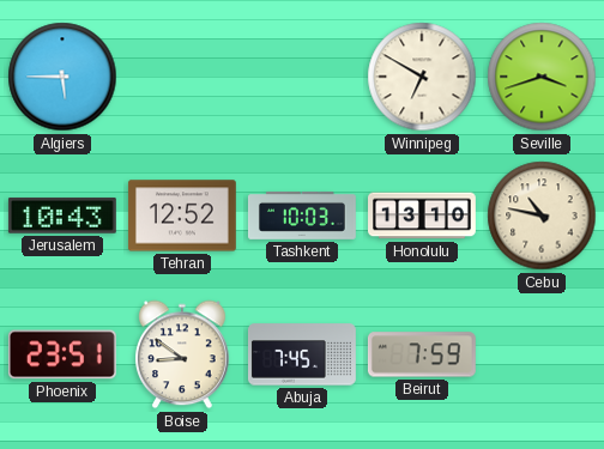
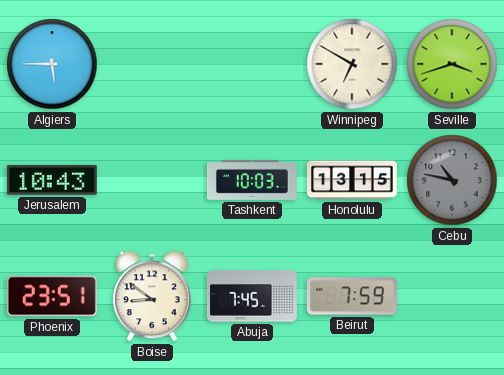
Tehran: 12:52 -> none (182, 216)
Honolulu: 13:10 -> 13:15 (353, 180)
Cebu dial: cream -> grey (452, 180)
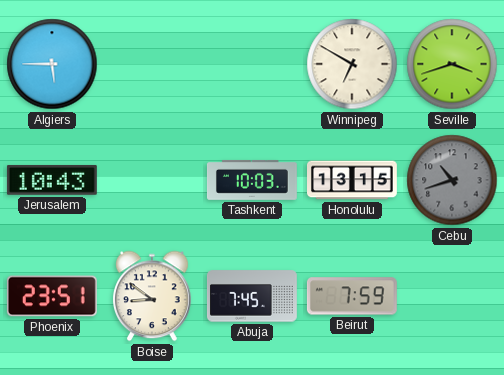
Cebu: 10:47 -> 10:42 (452, 180)
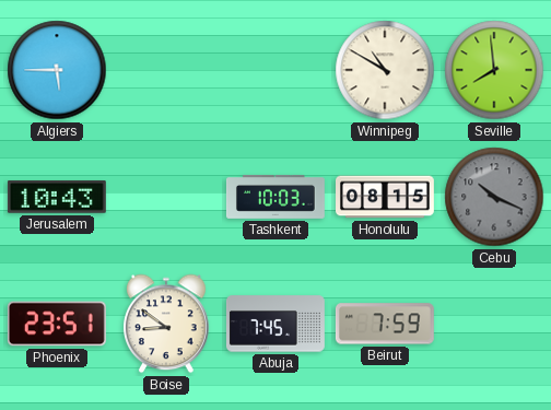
Winnipeg: 6:50 -> 10:50 (385, 70)
Seville: 3:42 -> 7:59 (494, 70)
Honolulu: 13:15 -> 08:15 (386, 197)
Cebu: 10:42 -> 10:19 (494, 197)
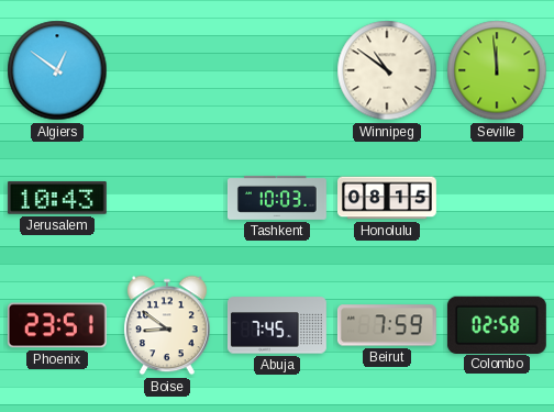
Algiers: 5:45 -> 12:51 (57, 70)
Winnipeg: 10:50 -> 10:51 (387, 70)
Seville: 7:59 -> 11:59 (497, 70)
Cebu: 10:19 -> none (494, 197)
Colombo: none -> 02:58 (497, 324)
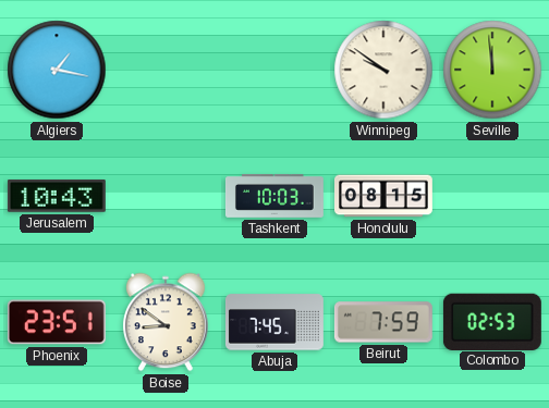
Algiers: 12:51 -> 1:17 (57, 70)
Winnipeg: 10:51 -> 9:51 (383, 70)
Colombo: 02:58 -> 02:53 (492, 321)
